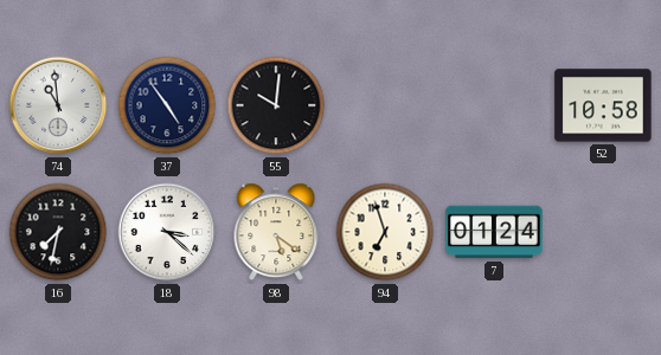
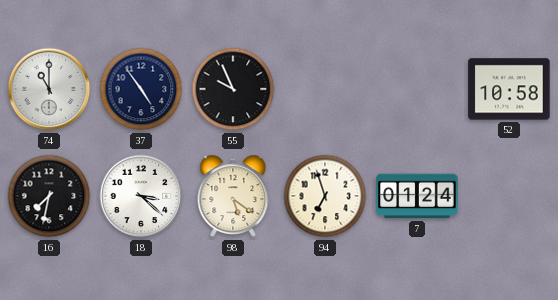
74: 10:59 -> 11:00 (49, 89)
55: 10:01 -> 9:56 (233, 89)
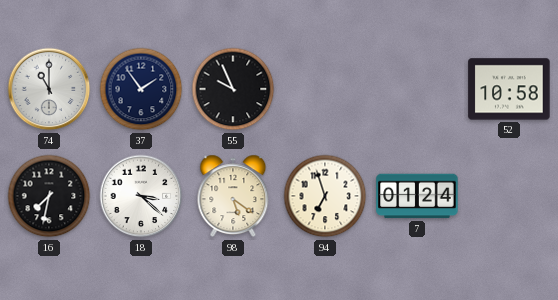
37: 4:54 -> 1:54 (141, 89)
